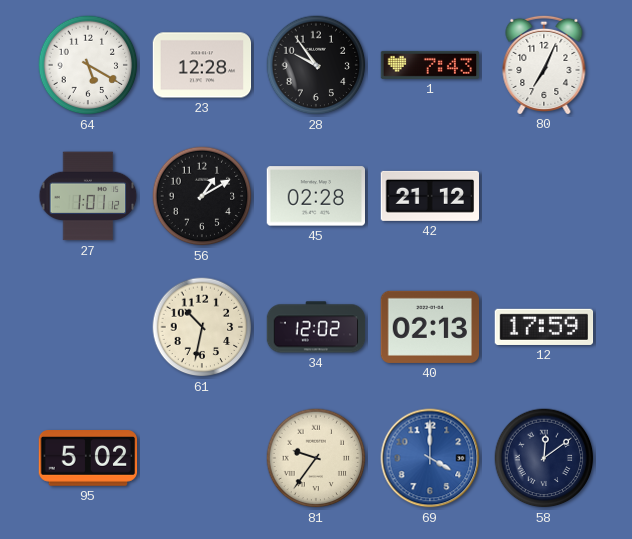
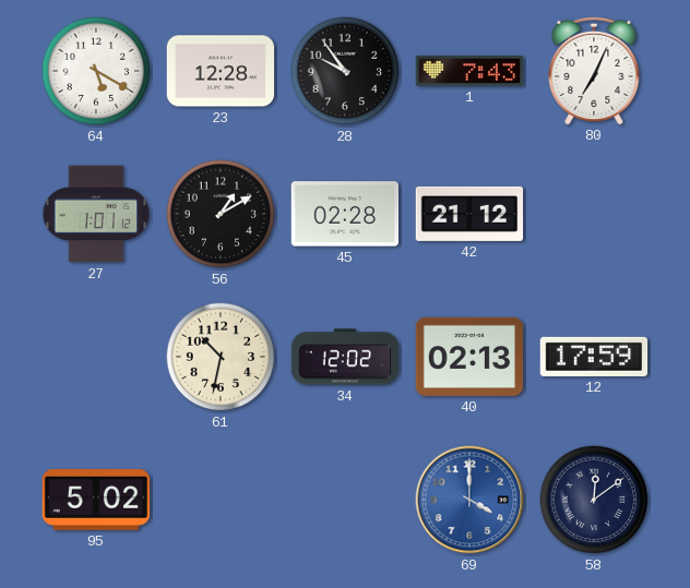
81: 9:36 -> none (316, 458)
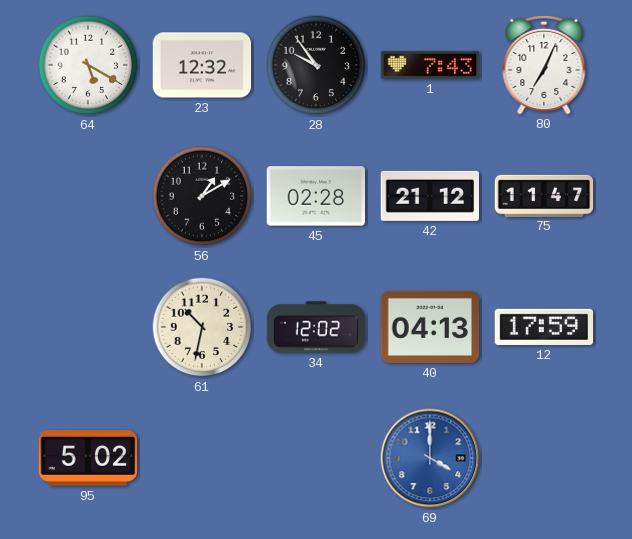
23: 12:28 -> 12:32 (202, 65)
27: 1:01 -> none (96, 214)
75: none -> 11:47 (544, 195)
40: 02:13 -> 04:13 (430, 327)
58: 12:09 -> none (594, 500)
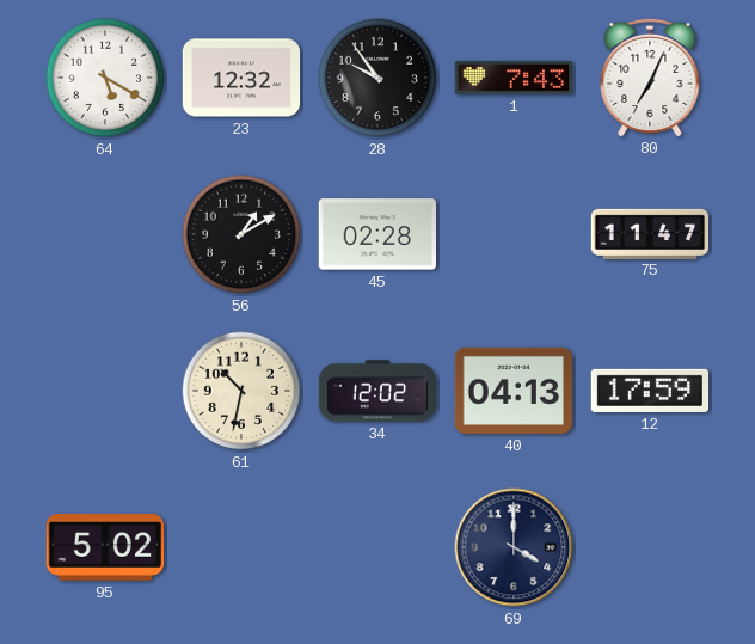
42: 21:12 -> none (429, 196)
69 dial: blue -> navy (514, 547)
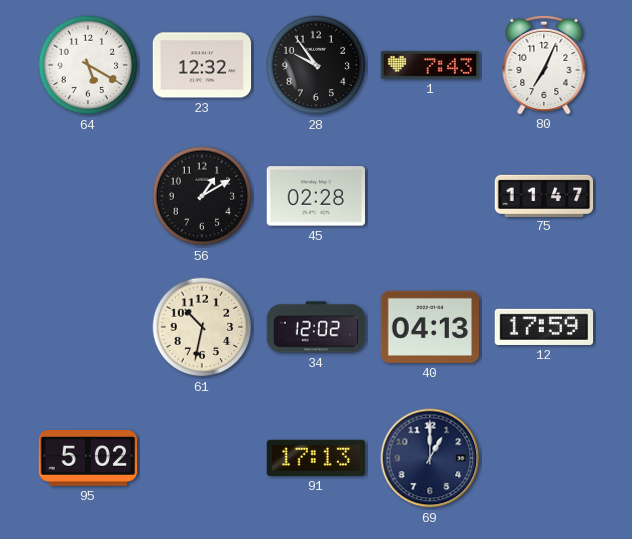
91: none -> 17:13 (315, 458)
69: 4:00 -> 1:00 (430, 458)
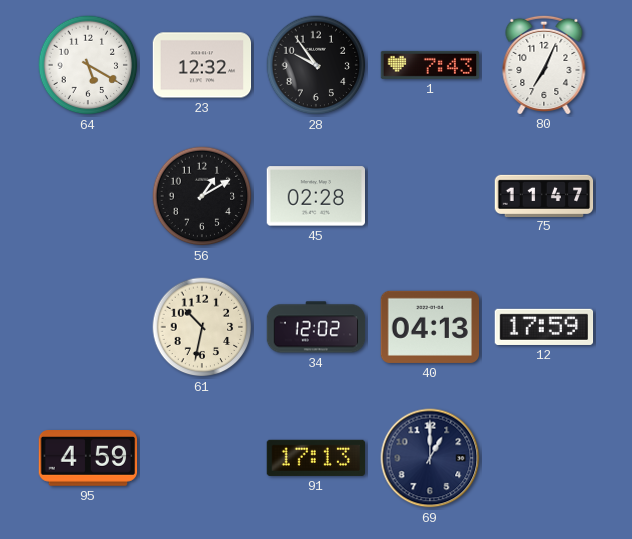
95: 5:02 -> 4:59 (88, 459)
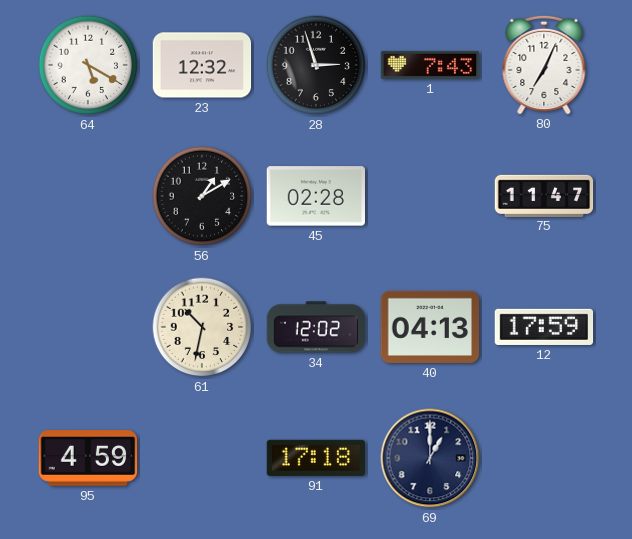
28: 9:54 -> 2:57 (316, 65)
91: 17:13 -> 17:18 (315, 458)
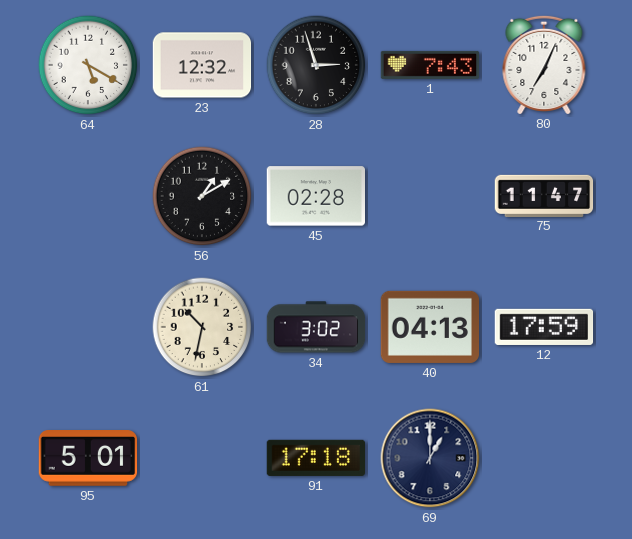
34: 12:02 -> 3:02 (316, 327)
95: 4:59 -> 5:01 (88, 459)
